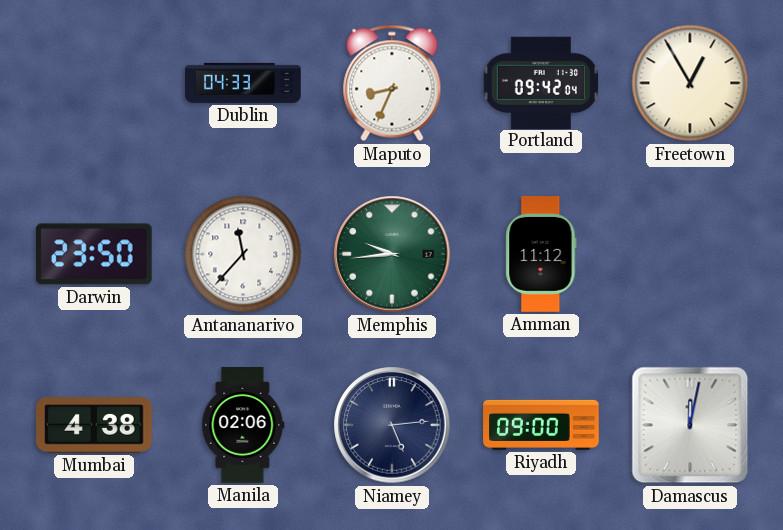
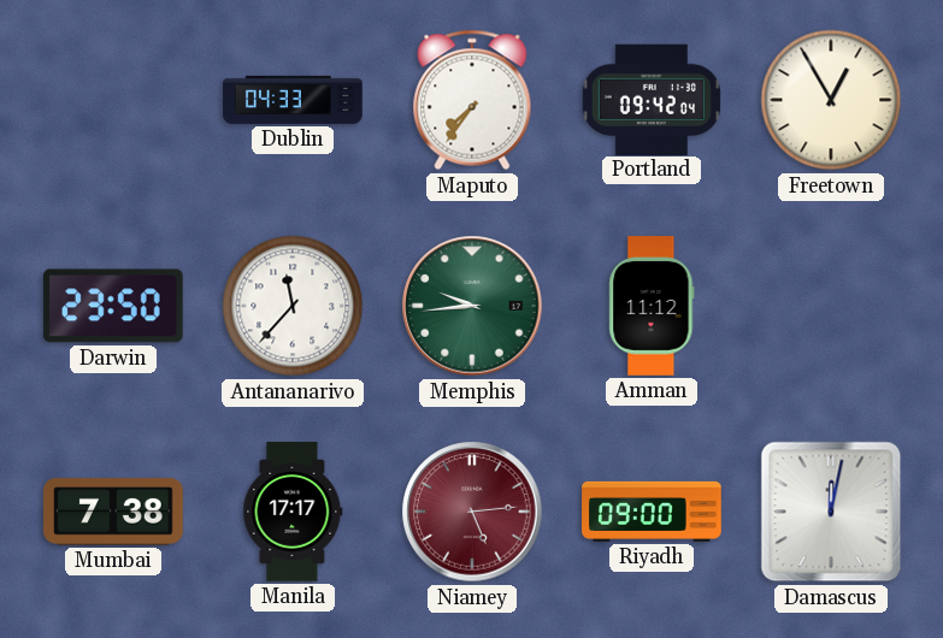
Maputo: 8:34 -> 7:36 (472, 100)
Mumbai: 4:38 -> 7:38 (113, 512)
Manila: 02:06 -> 17:17 (293, 512)
Niamey dial: navy -> burgundy (472, 512)
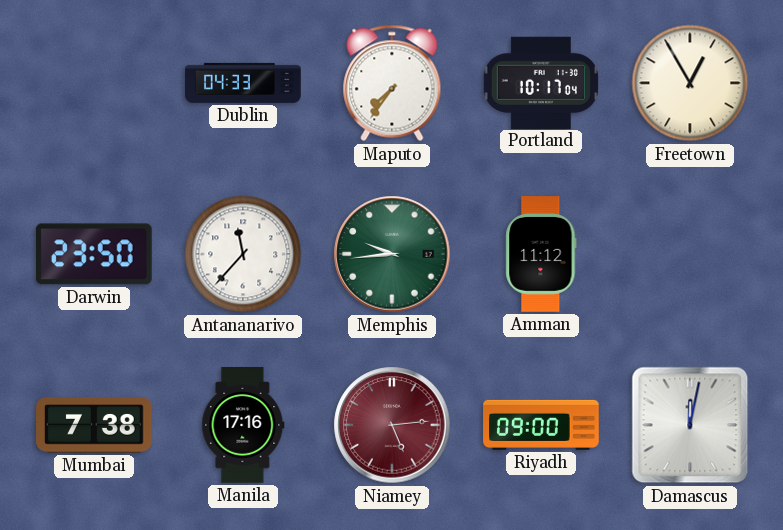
Portland: 09:42 -> 10:17 (541, 82)
Manila: 17:17 -> 17:16 (243, 425)
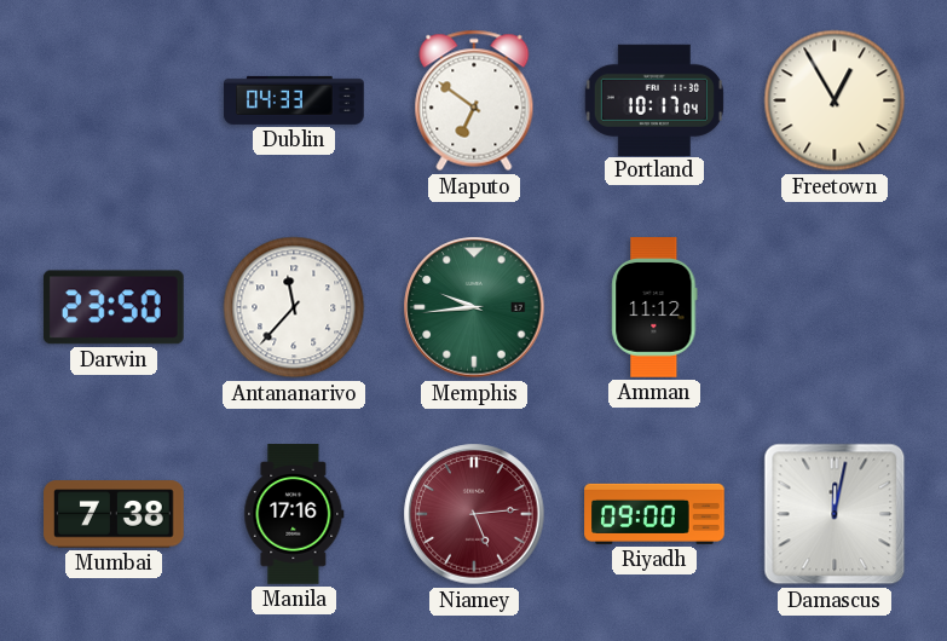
Maputo: 7:36 -> 6:51 (474, 100)
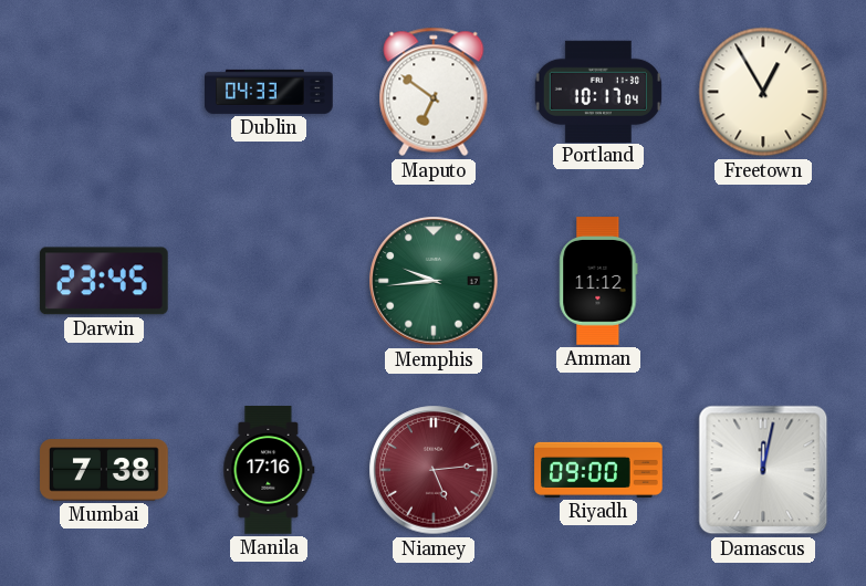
Darwin: 23:50 -> 23:45 (104, 281)
Antananarivo: 11:37 -> none (294, 307)
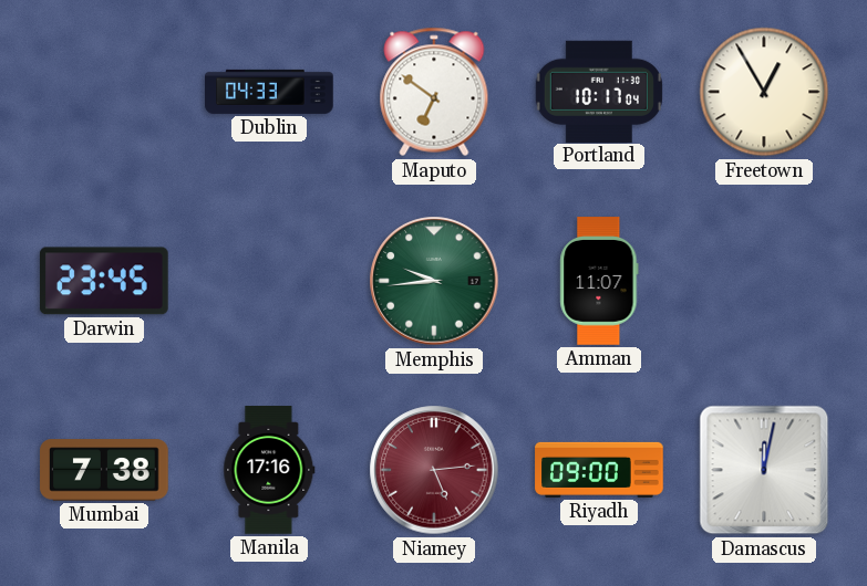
Amman: 11:12 -> 11:07 (599, 281)
